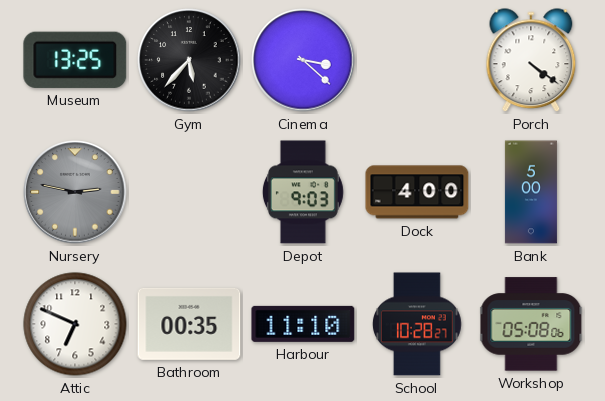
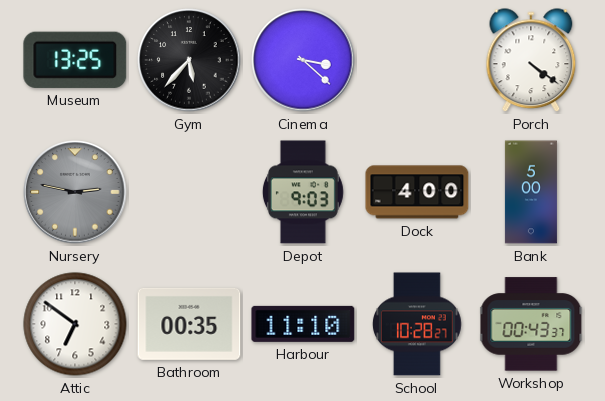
Attic: 6:49 -> 6:51 (75, 324)
Workshop: 05:08 -> 00:43 (531, 324)
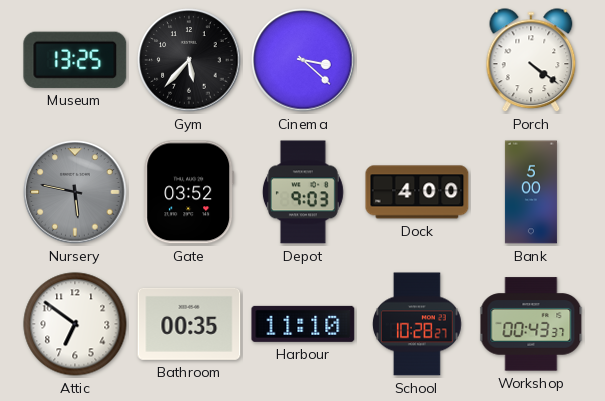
Nursery: 2:47 -> 5:47 (75, 192)
Gate: none -> 03:52 (189, 192)
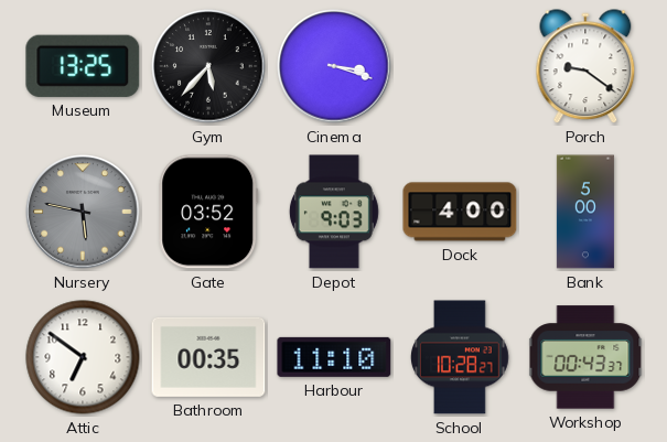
Cinema: 3:22 -> 3:18 (334, 66)
Porch: 4:21 -> 9:21 (585, 67)
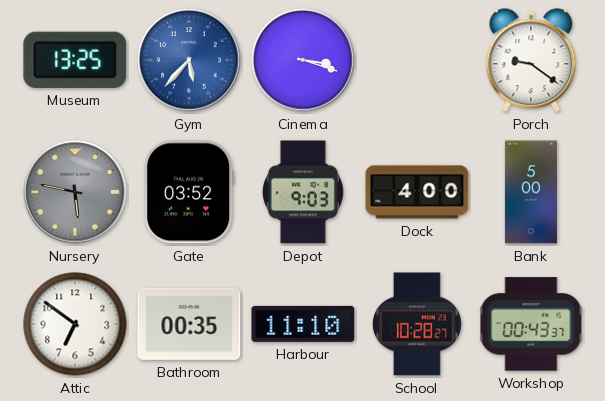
Gym dial: black -> blue (189, 60)
